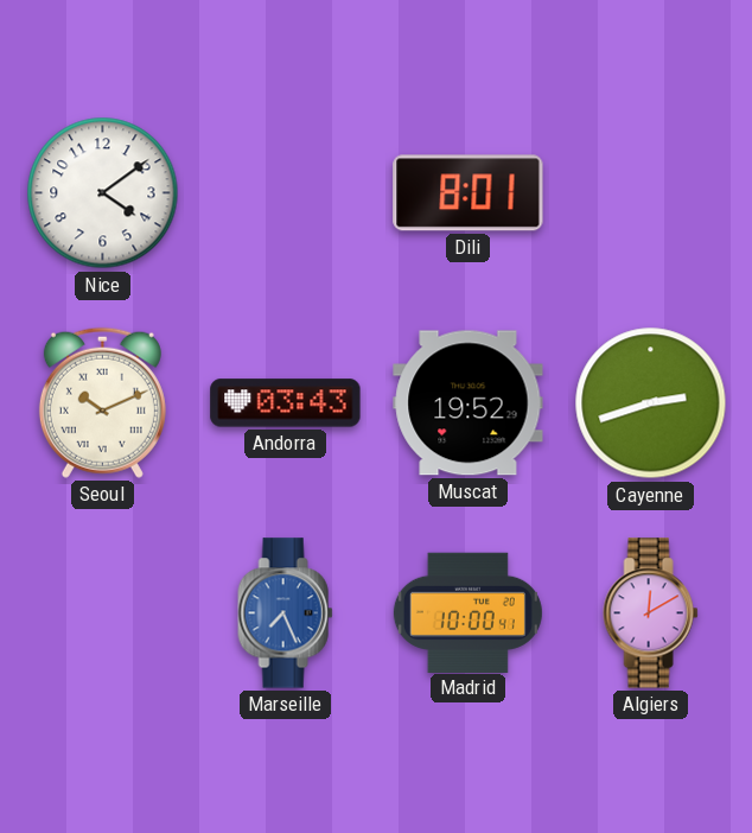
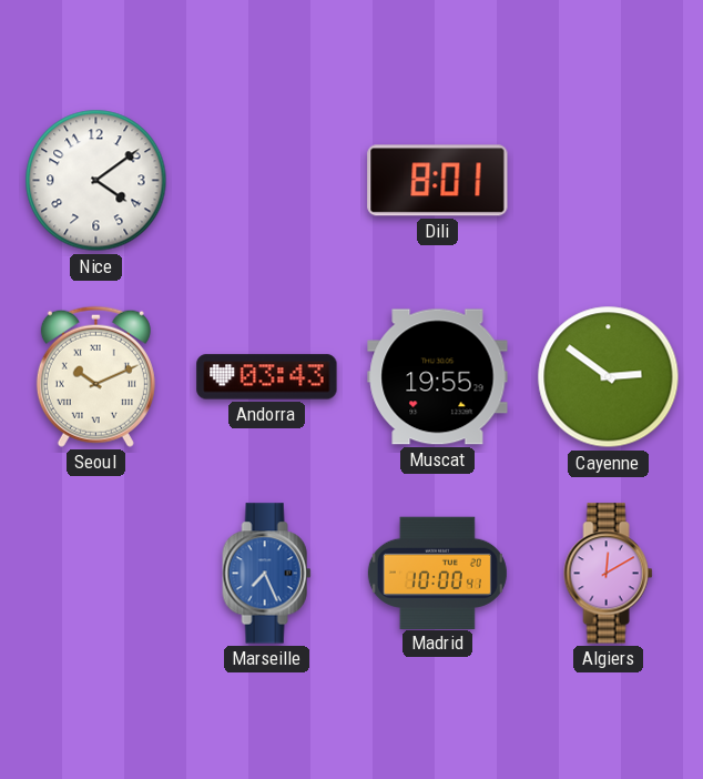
Muscat: 19:52 -> 19:55 (438, 377)
Cayenne: 2:42 -> 2:51 (609, 377)
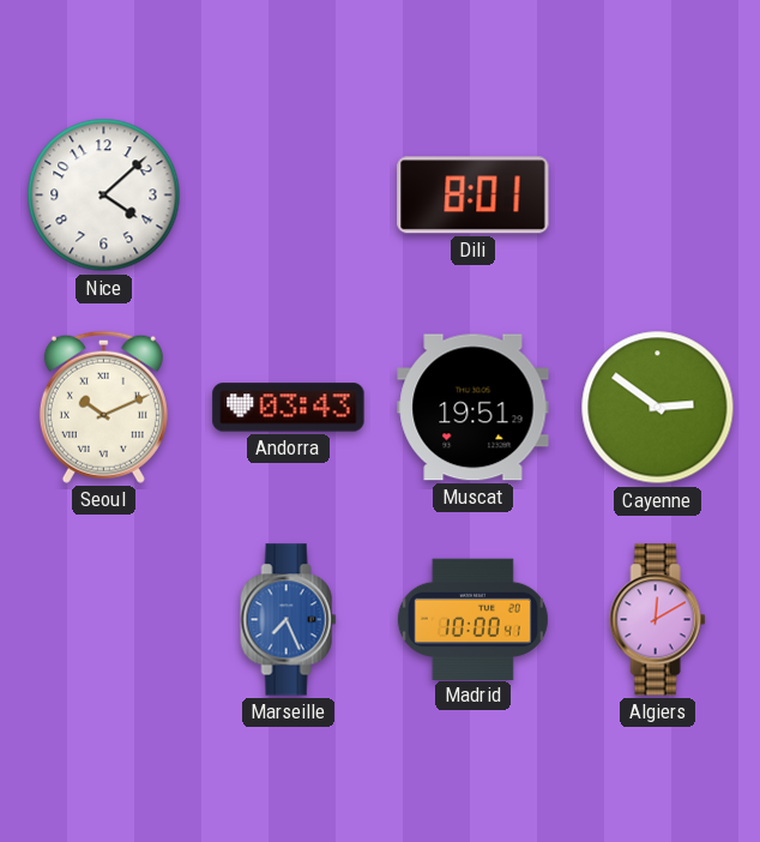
Nice: 4:09 -> 4:08 (104, 196)
Muscat: 19:55 -> 19:51 (474, 408)
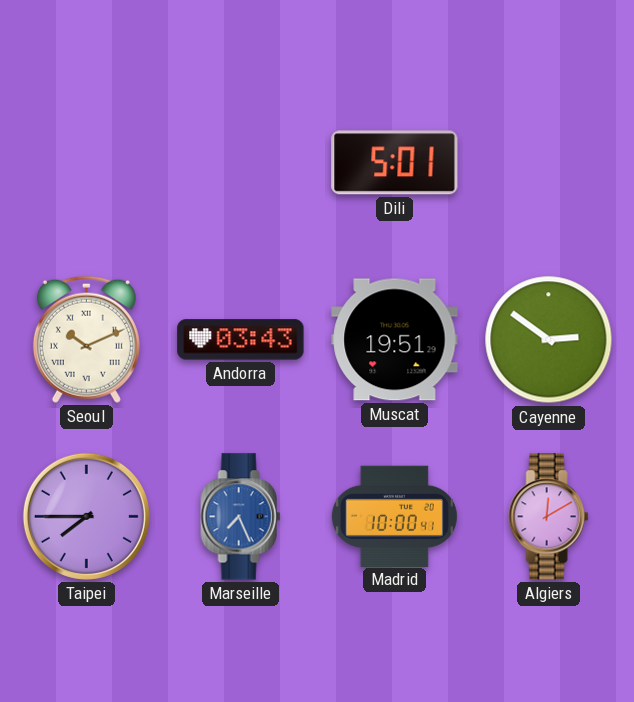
Nice: 4:08 -> none (104, 196)
Dili: 8:01 -> 5:01 (395, 163)
Taipei: none -> 7:45 (86, 516)
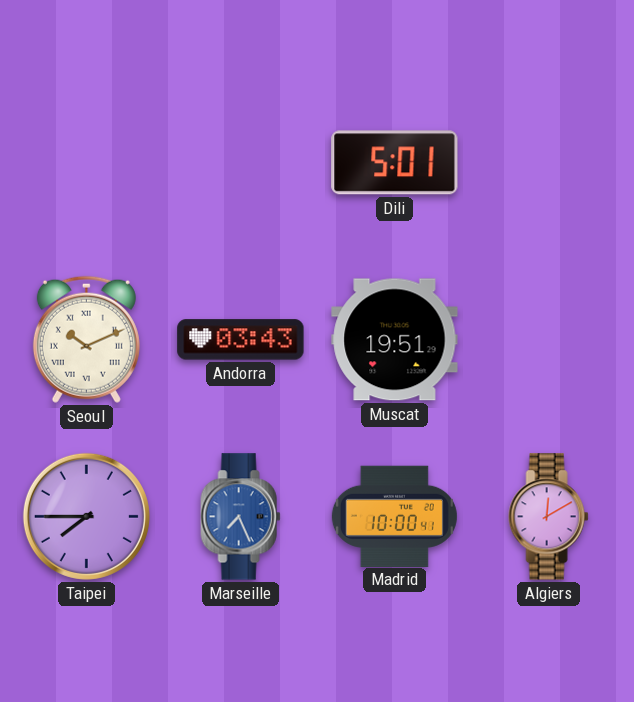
Cayenne: 2:51 -> none (549, 340)
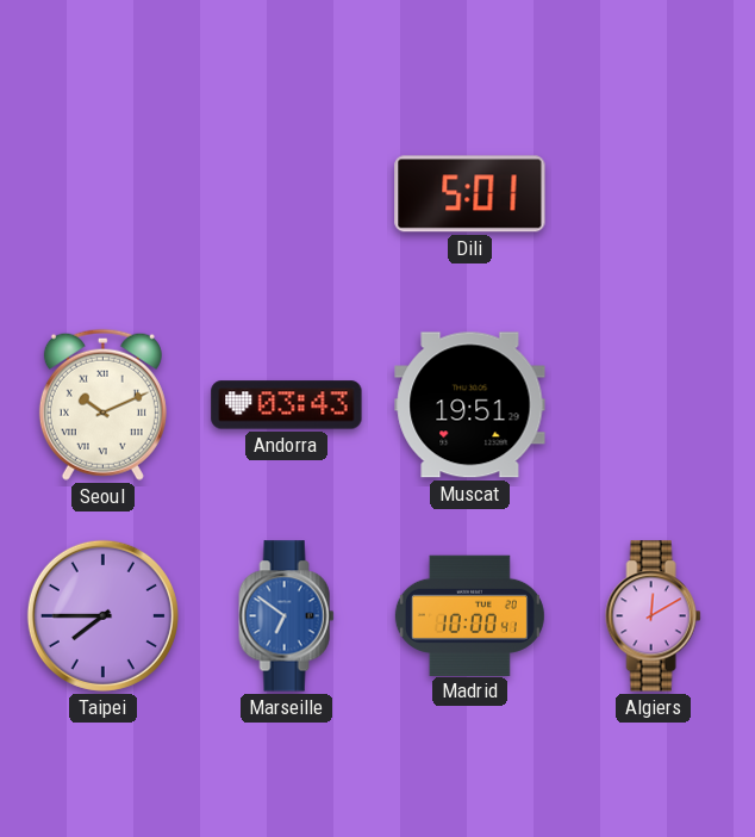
Marseille: 7:26 -> 6:51 (287, 616)
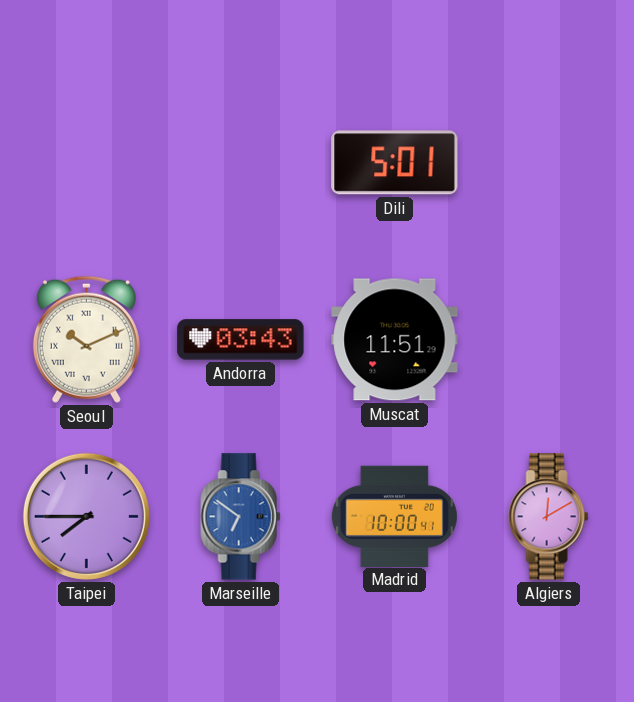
Muscat: 19:51 -> 11:51 (395, 340)
